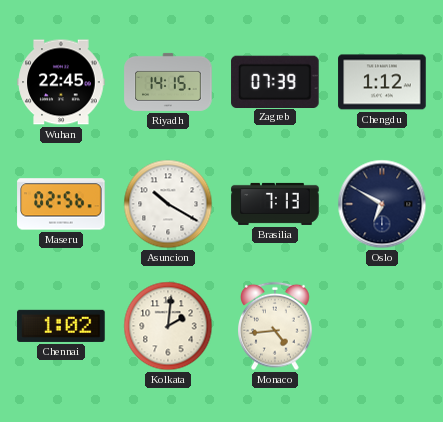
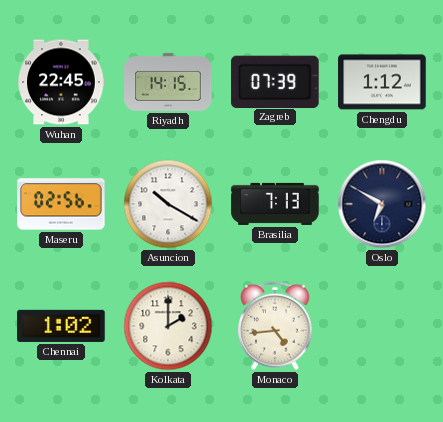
Kolkata: 2:01 -> 2:00 (168, 326)
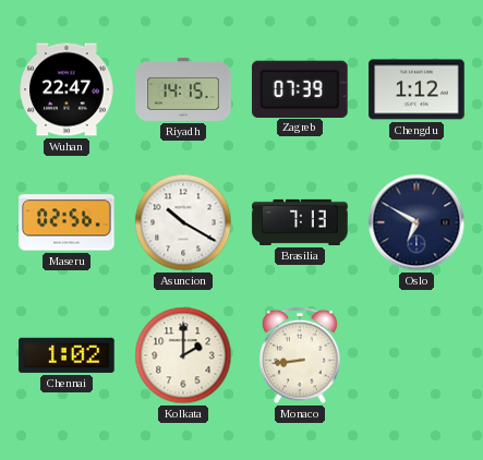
Wuhan: 22:45 -> 22:47 (67, 89)
Monaco: 4:44 -> 8:44 (301, 355)
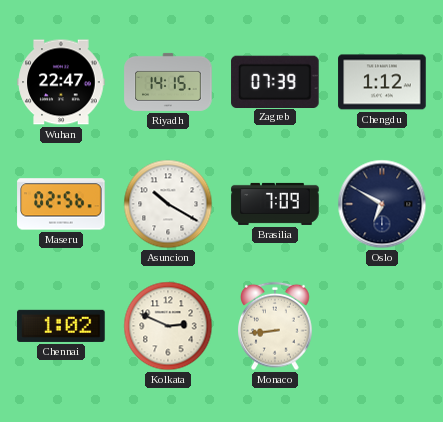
Brasilia: 7:13 -> 7:09 (275, 204)
Kolkata: 2:00 -> 2:49 (168, 326)
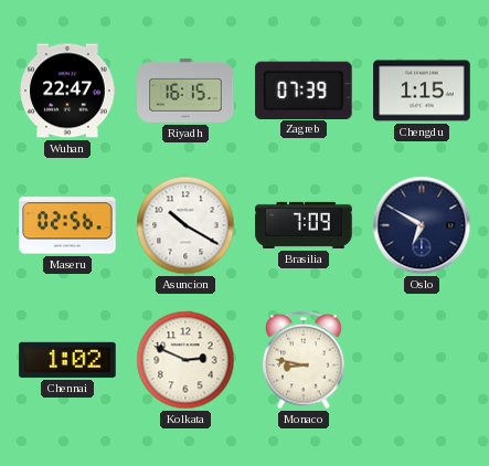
Riyadh: 14:15 -> 16:15 (185, 91)
Chengdu: 1:12 -> 1:15 (422, 91)
Monaco: 8:44 -> 8:47 (305, 360)
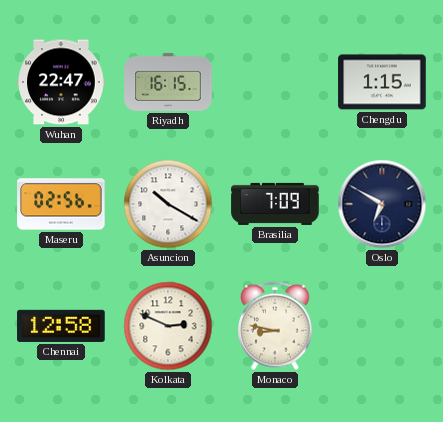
Zagreb: 07:39 -> none (304, 89)
Chennai: 1:02 -> 12:58 (61, 326)
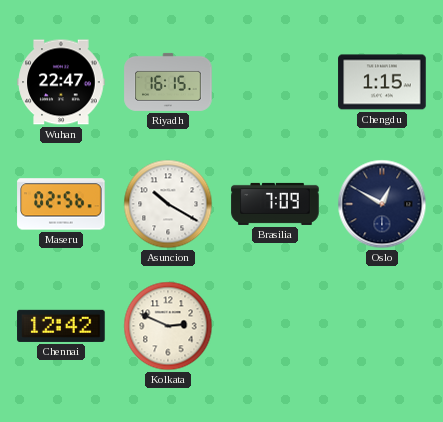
Oslo: 6:50 -> 12:50 (382, 204)
Chennai: 12:58 -> 12:42 (61, 326)
Monaco: 8:47 -> none (276, 326)
